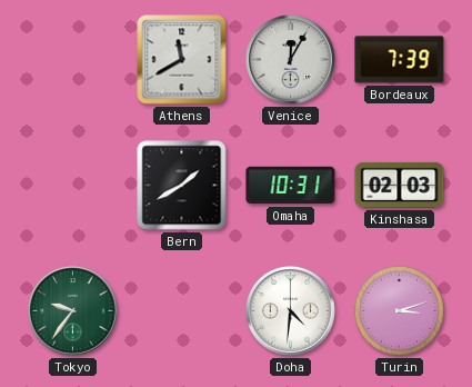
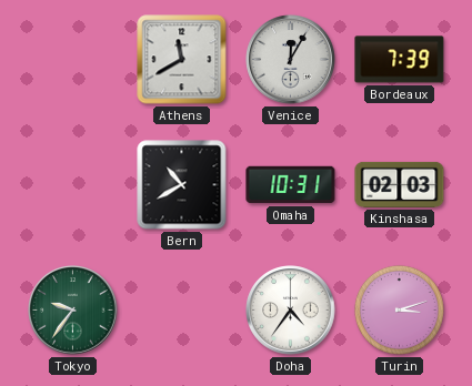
Bern: 1:40 -> 10:40 (182, 185)
Doha: 4:31 -> 4:36 (291, 311)
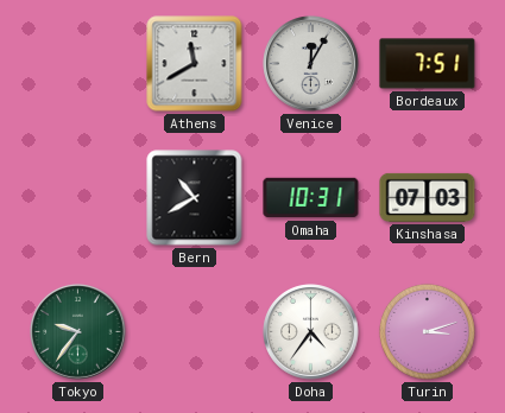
Bordeaux: 7:39 -> 7:51 (428, 64)
Kinshasa: 02:03 -> 07:03 (428, 197)
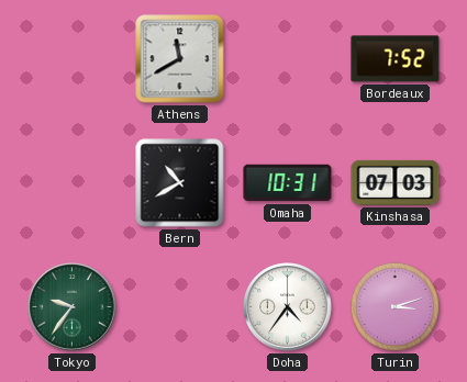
Venice: 12:05 -> none (311, 64)
Bordeaux: 7:51 -> 7:52 (396, 59)
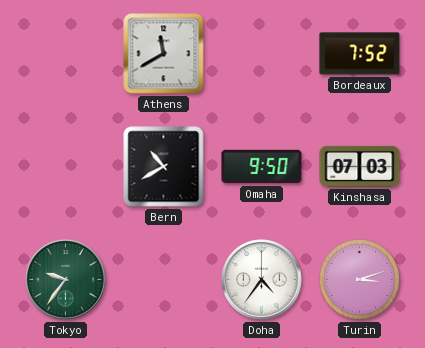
Omaha: 10:31 -> 9:50 (262, 167)
